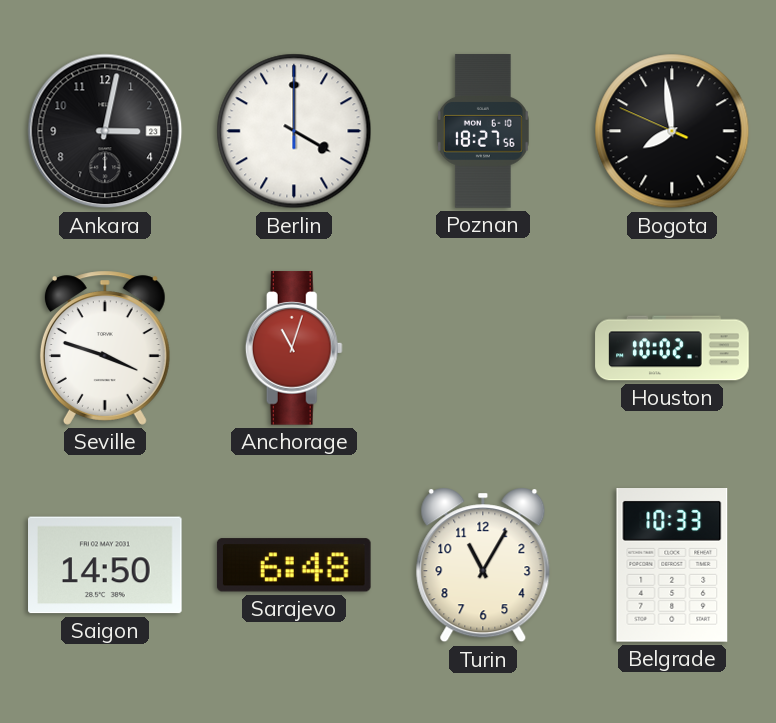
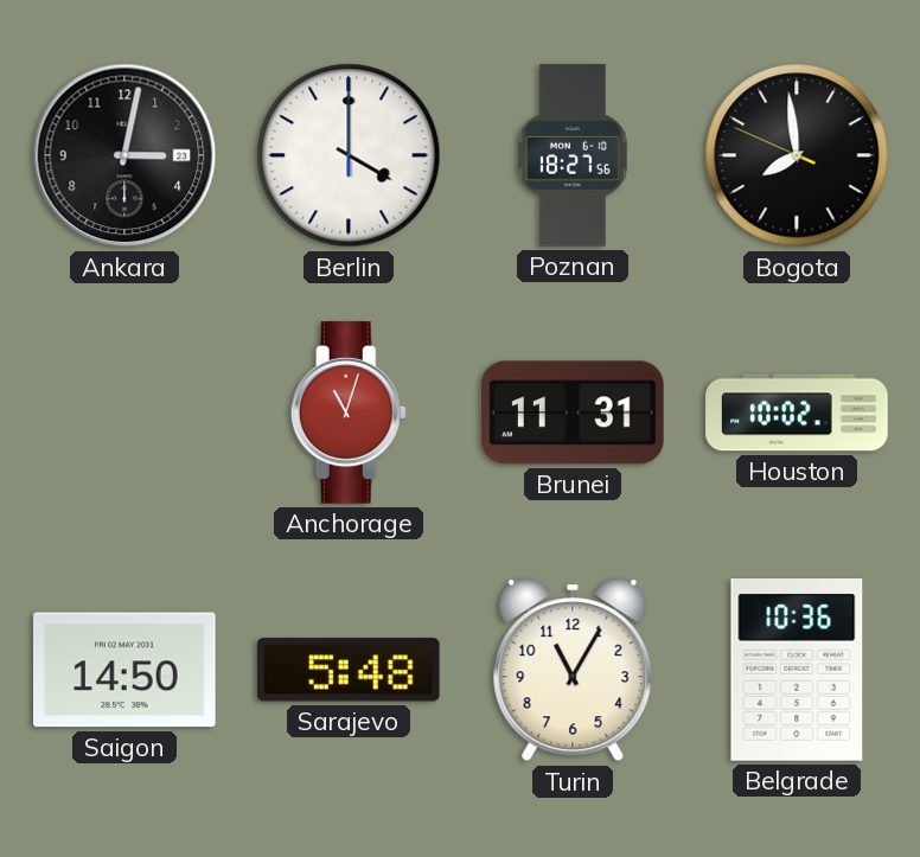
Seville: 3:48 -> none (105, 348)
Brunei: none -> 11:31 (574, 412)
Sarajevo: 6:48 -> 5:48 (349, 670)
Belgrade: 10:33 -> 10:36 (797, 671)
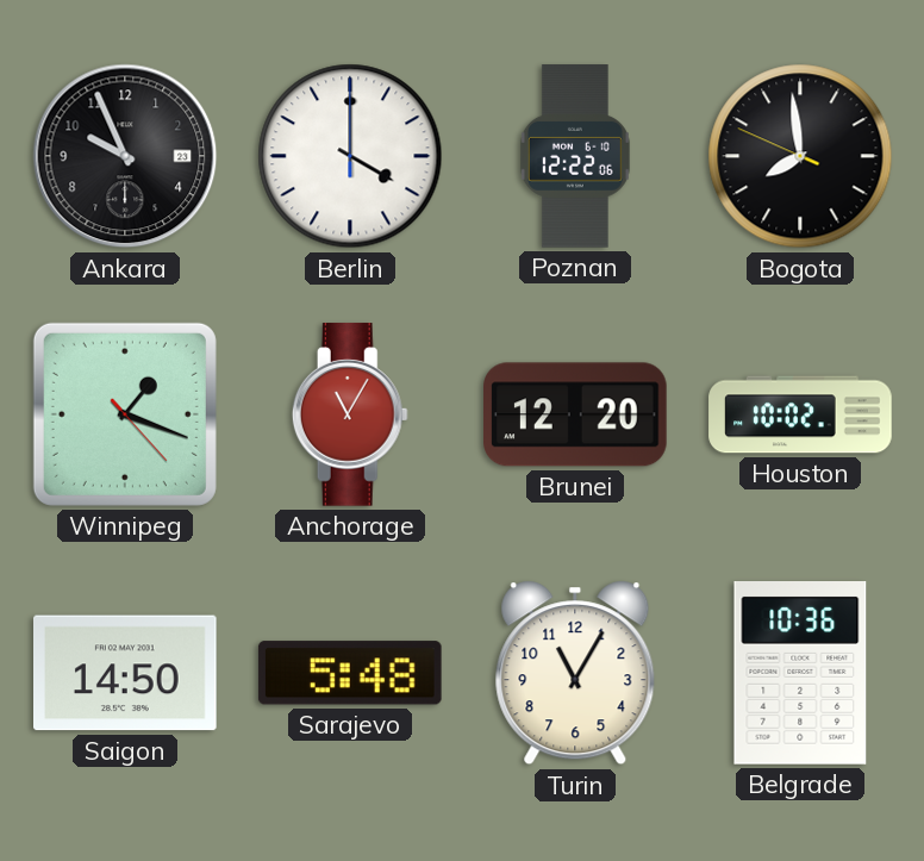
Ankara: 3:02 -> 9:56 (125, 156)
Poznan: 18:27 -> 12:22 (575, 156)
Winnipeg: none -> 1:18 (125, 414)
Anchorage: 11:03 -> 11:05 (350, 414)
Brunei: 11:31 -> 12:20 (576, 414)
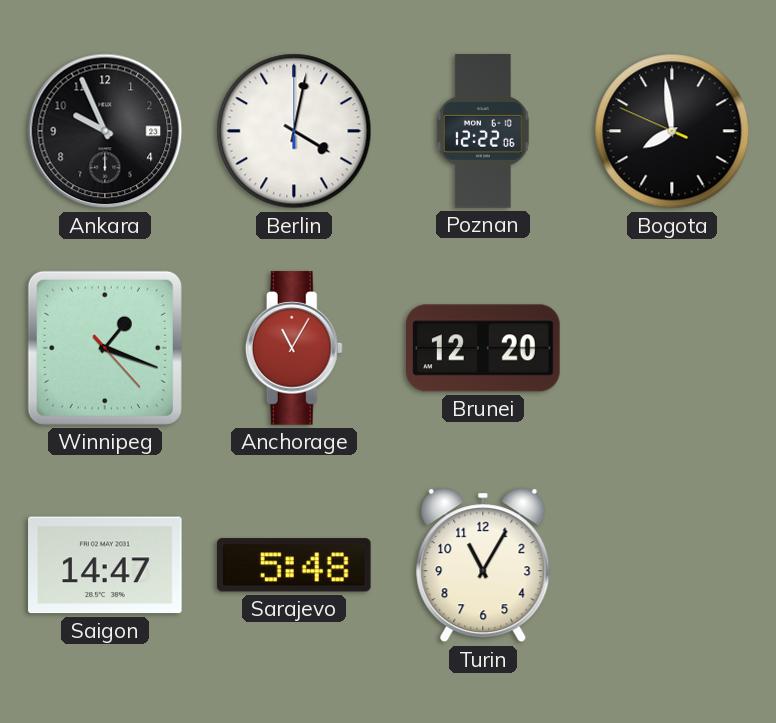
Berlin: 4:00 -> 4:02 (294, 131)
Houston: 10:02 -> none (800, 414)
Saigon: 14:50 -> 14:47 (106, 565)
Belgrade: 10:36 -> none (800, 674)
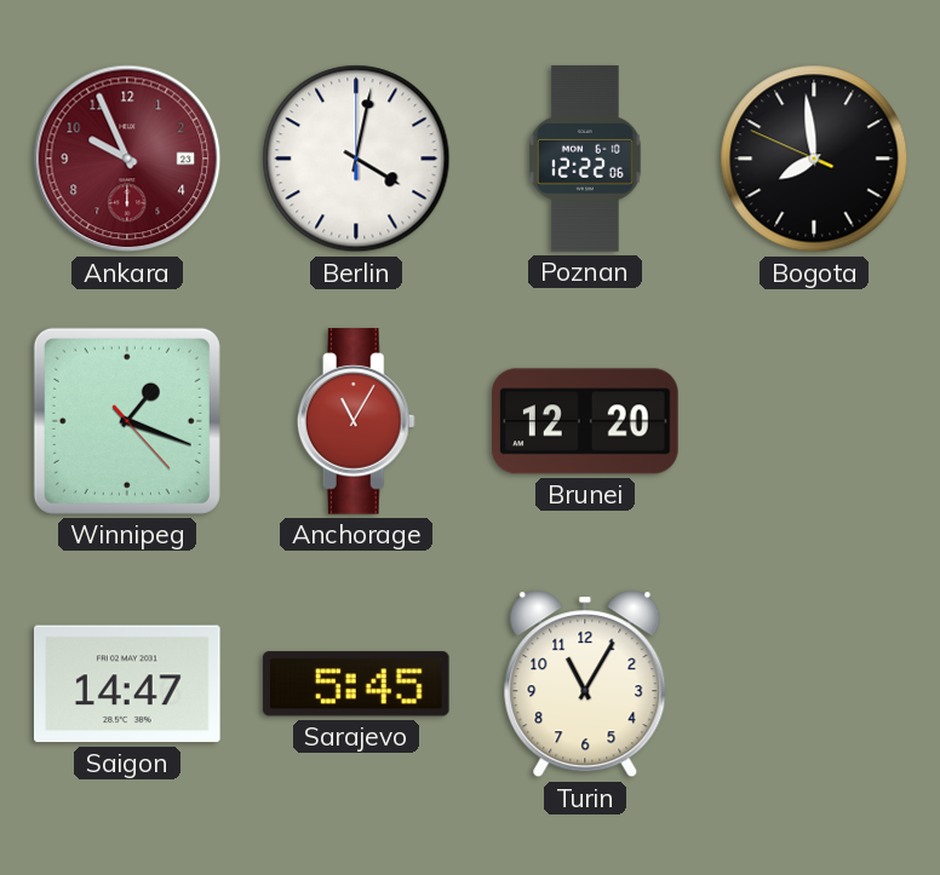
Ankara dial: black -> burgundy (127, 159)
Sarajevo: 5:48 -> 5:45 (356, 684)
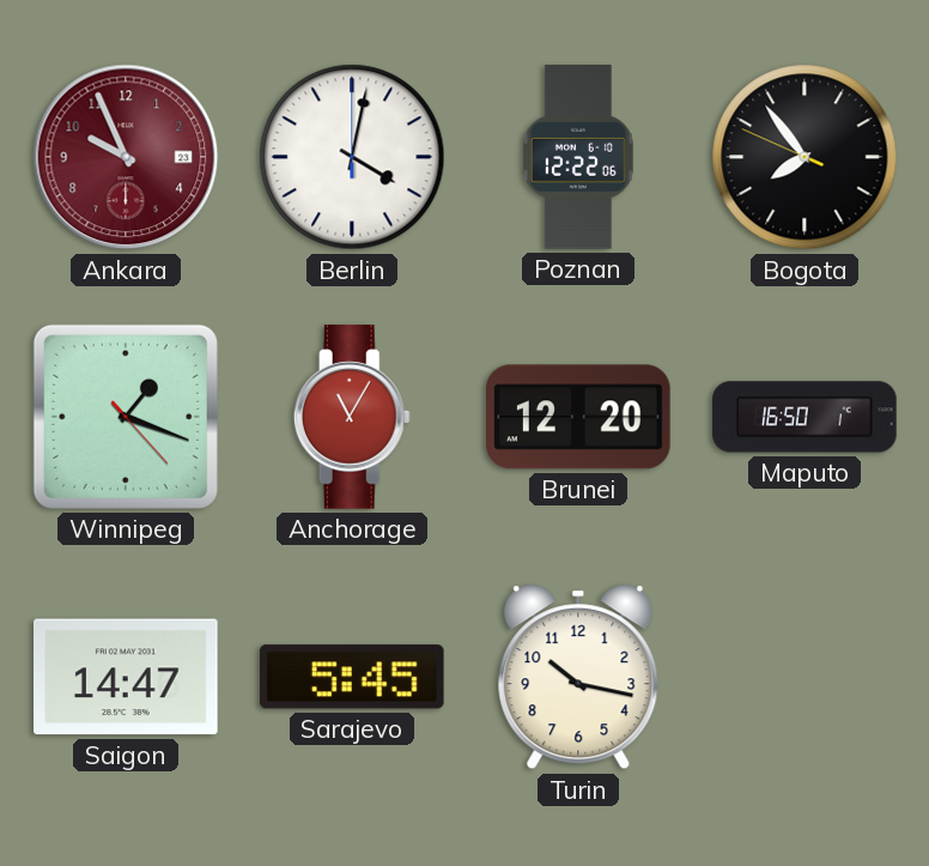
Bogota: 7:58 -> 7:53 (804, 157)
Maputo: none -> 16:50 (804, 417)
Turin: 11:05 -> 10:17 (578, 677)
